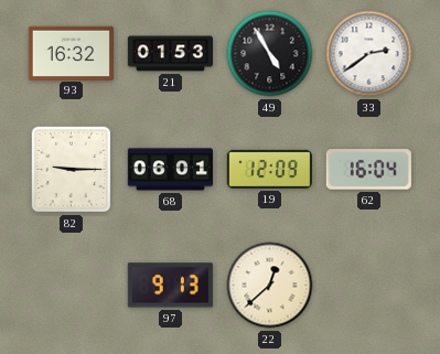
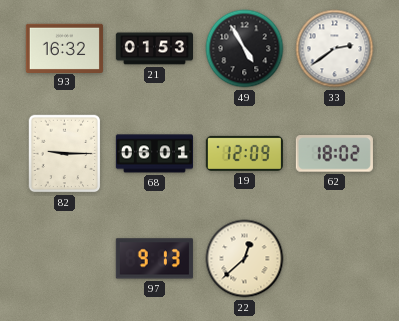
62: 16:04 -> 18:02 (334, 154)
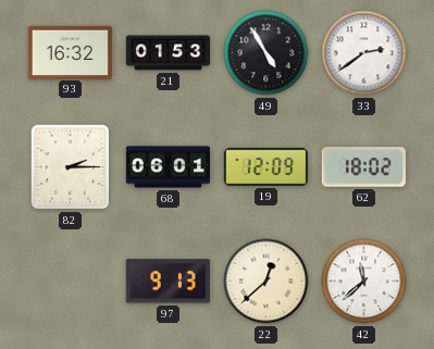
82: 9:15 -> 2:15 (71, 167)
42: none -> 11:38 (364, 282)
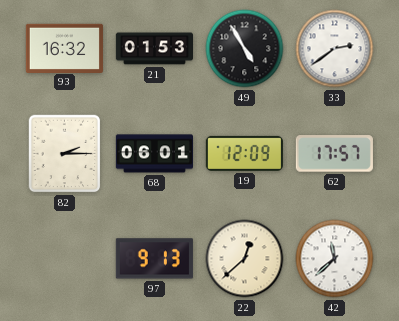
62: 18:02 -> 17:57 (334, 154)
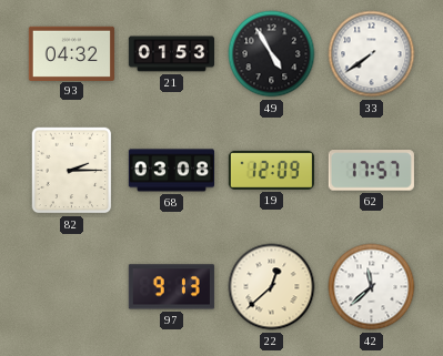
93: 16:32 -> 04:32 (71, 53)
33: 2:39 -> 7:39 (372, 54)
68: 06:01 -> 03:08 (171, 171)
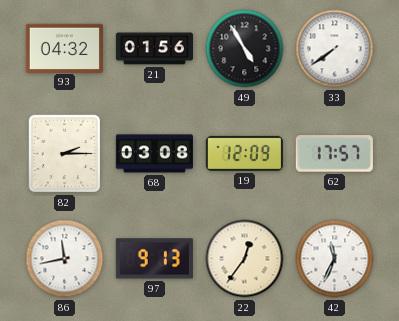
21: 01:53 -> 01:56 (154, 49)
86: none -> 11:43 (65, 259)
22: 12:38 -> 12:36 (245, 259)
42: 11:38 -> 11:34 (335, 259)
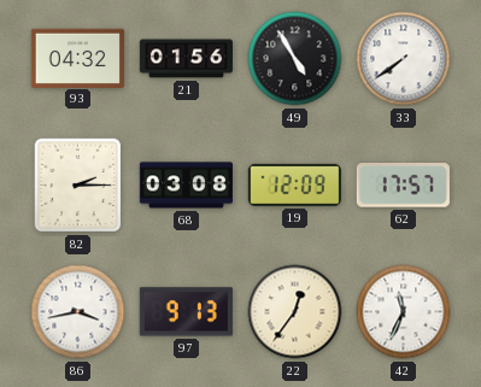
86: 11:43 -> 3:43 (78, 312)
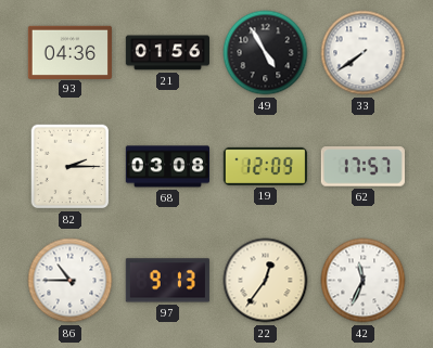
93: 04:32 -> 04:36 (69, 52)
86: 3:43 -> 10:45 (71, 281)
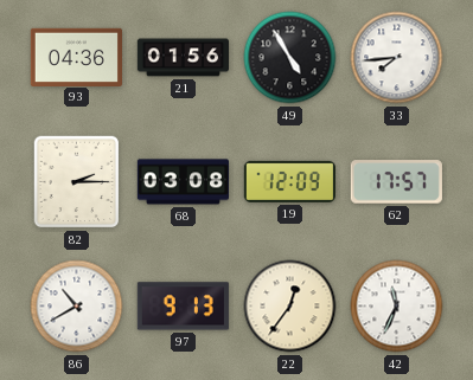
33: 7:39 -> 7:44 (397, 58)
86: 10:45 -> 10:40 (77, 307)
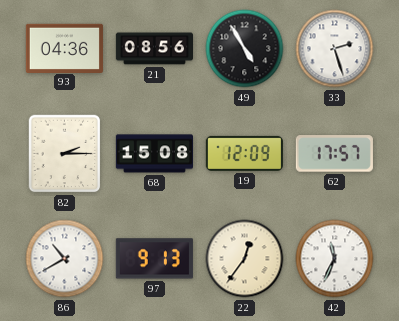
21: 01:56 -> 08:56 (154, 49)
33: 7:44 -> 2:27 (335, 49)
68: 03:08 -> 15:08 (154, 154)
